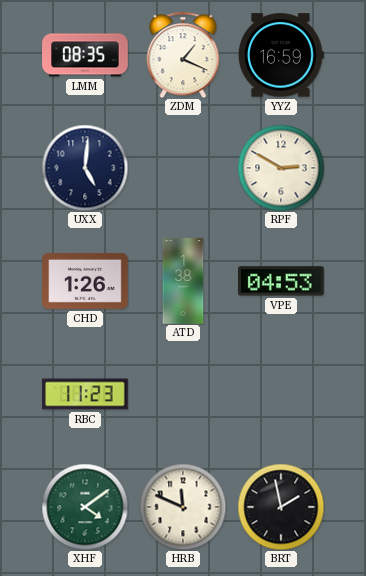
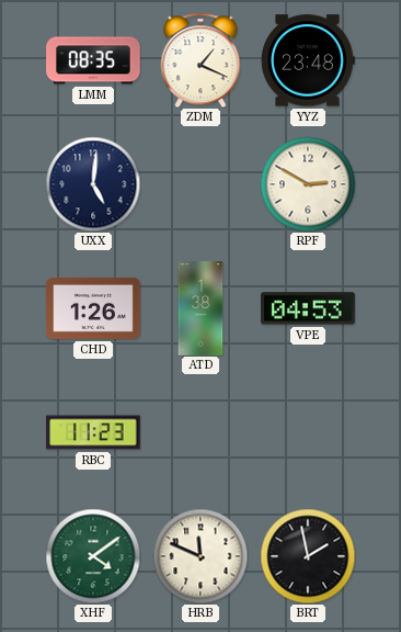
YYZ: 16:59 -> 23:48 (308, 60)
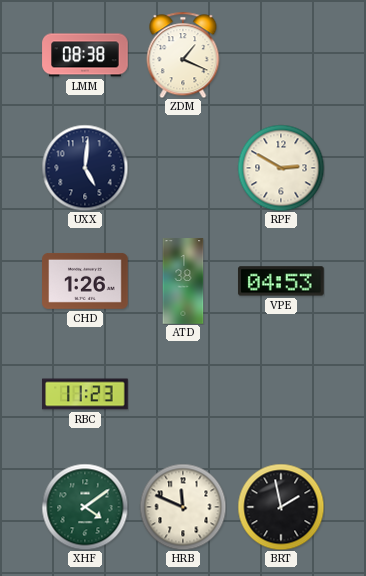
LMM: 08:35 -> 08:38 (85, 55)
YYZ: 23:48 -> none (308, 60)
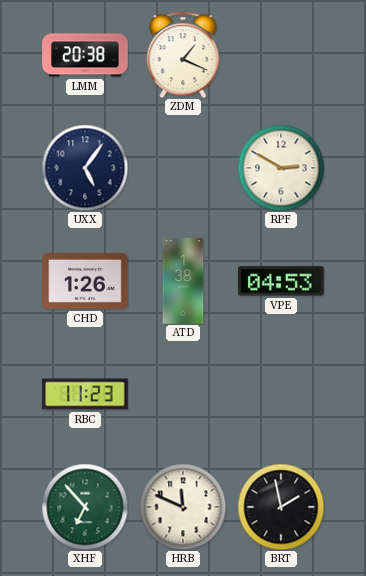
LMM: 08:38 -> 20:38 (85, 55)
UXX: 5:01 -> 5:06 (85, 168)
XHF: 4:09 -> 6:53 (85, 507)
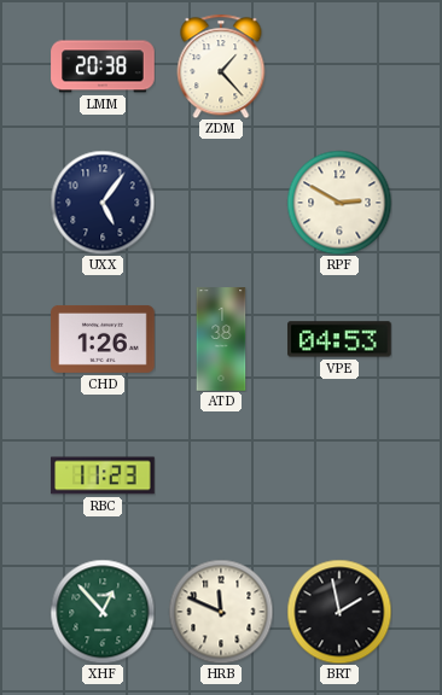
ZDM: 1:19 -> 1:23 (221, 66)
XHF: 6:53 -> 12:53 (103, 612)
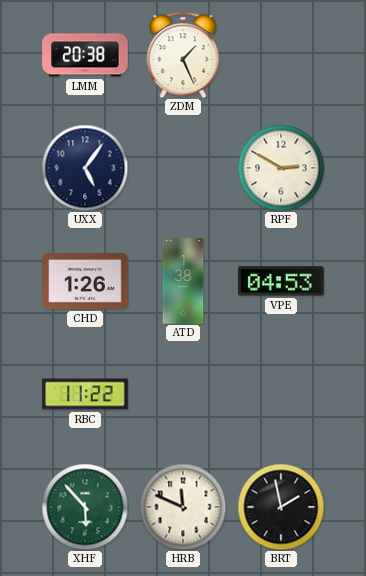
ZDM: 1:23 -> 1:26 (183, 55)
RBC: 11:23 -> 11:22 (85, 394)
XHF: 12:53 -> 5:53 (85, 507)
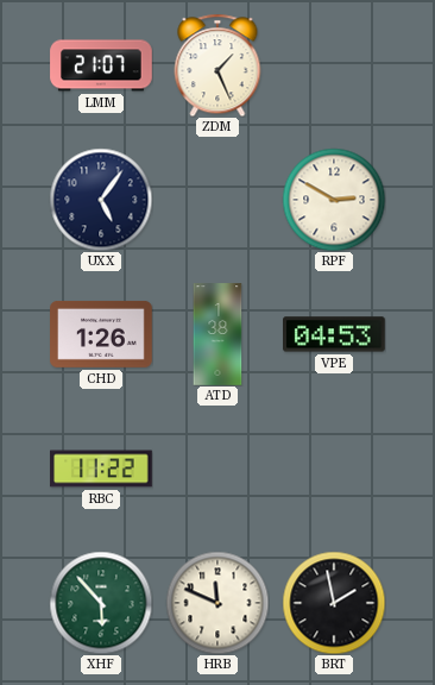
LMM: 20:38 -> 21:07 (101, 65)
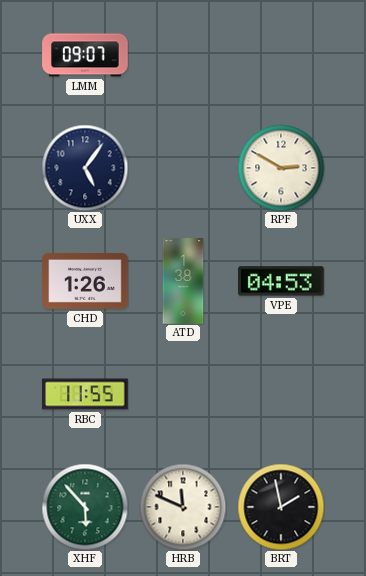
LMM: 21:07 -> 09:07 (85, 55)
ZDM: 1:26 -> none (218, 65)
RBC: 11:22 -> 11:55 (85, 394)
